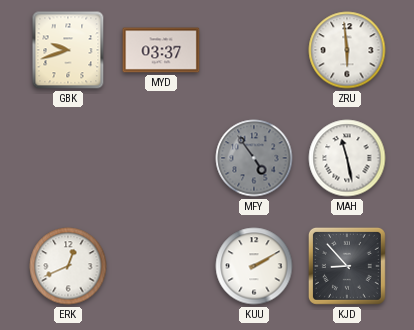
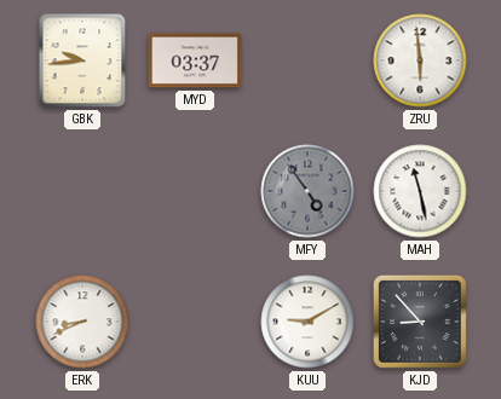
GBK: 9:42 -> 9:44 (82, 60)
ERK: 12:41 -> 8:41 (82, 322)
KUU: 2:10 -> 9:10 (307, 322)
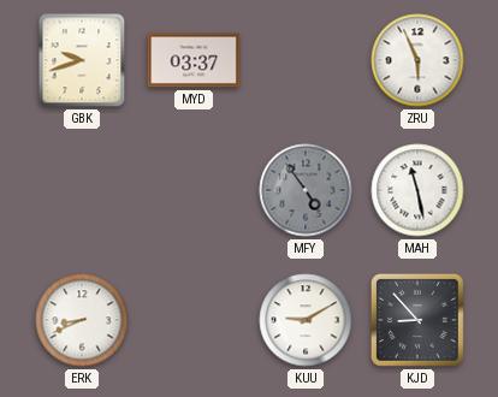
GBK: 9:44 -> 9:42 (82, 60)
ZRU: 5:59 -> 5:56 (417, 60)
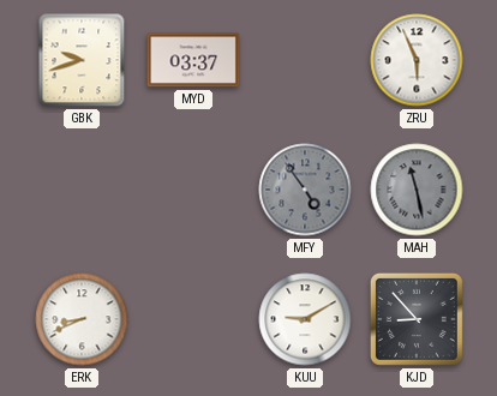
MAH dial: white -> grey (417, 190)
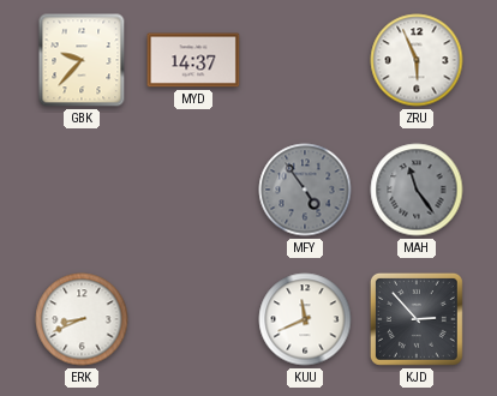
GBK: 9:42 -> 9:37 (82, 60)
MYD: 03:37 -> 14:37 (193, 60)
MAH: 11:28 -> 11:24 (417, 190)
KUU: 9:10 -> 11:41 (305, 319)
KJD: 8:53 -> 2:53 (417, 319)
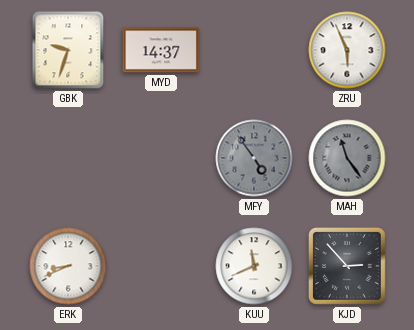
GBK: 9:37 -> 9:33 (68, 50)
